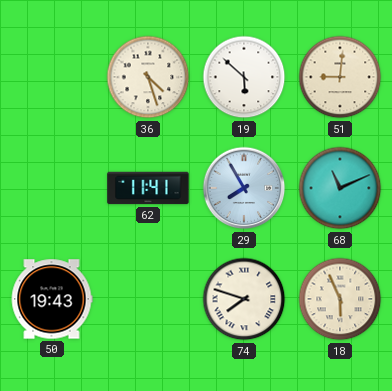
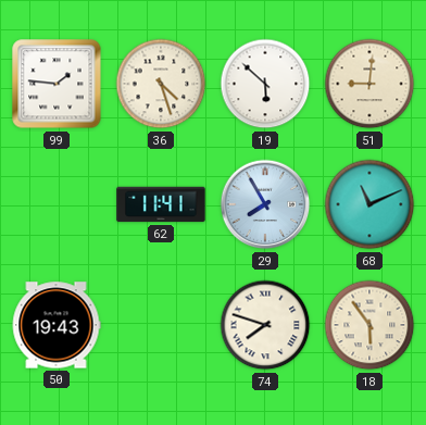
99: none -> 1:46 (57, 84)
18: 5:56 -> 5:54 (369, 325)
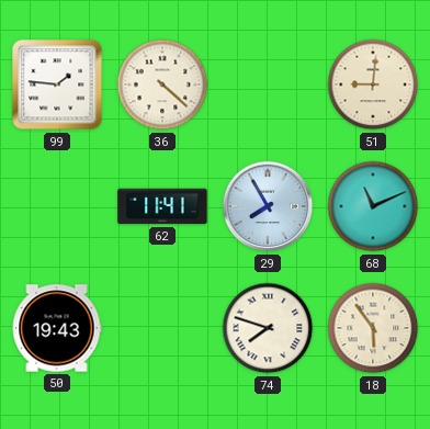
36: 4:27 -> 4:22 (162, 84)
19: 5:52 -> none (265, 84)
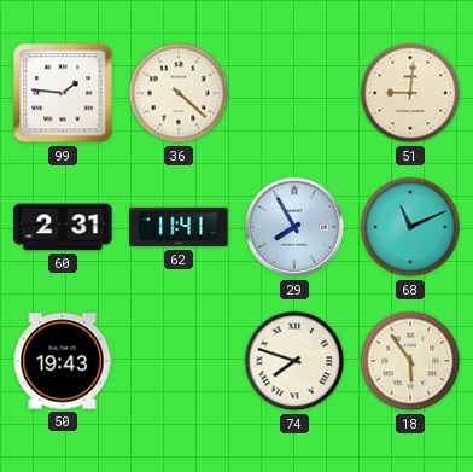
60: none -> 2:31 (63, 227)
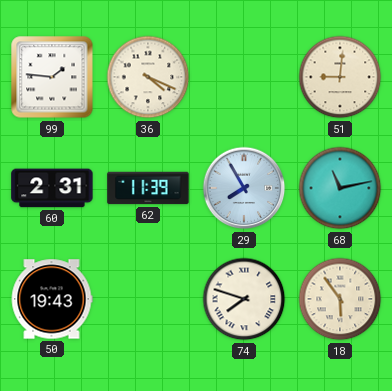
36: 4:22 -> 4:19 (148, 77)
62: 11:41 -> 11:39 (148, 188)
68: 11:11 -> 11:13 (340, 188)
